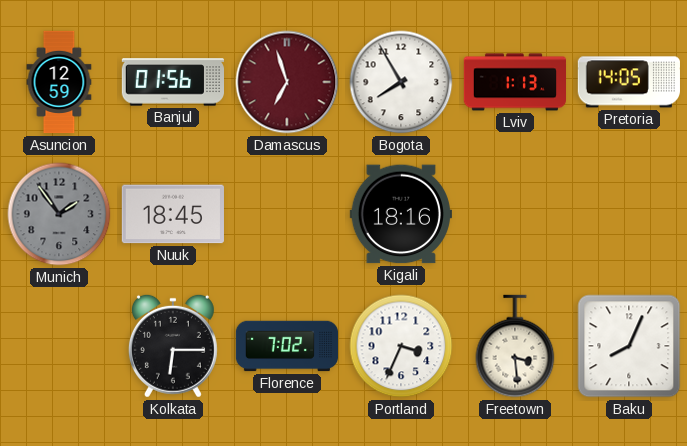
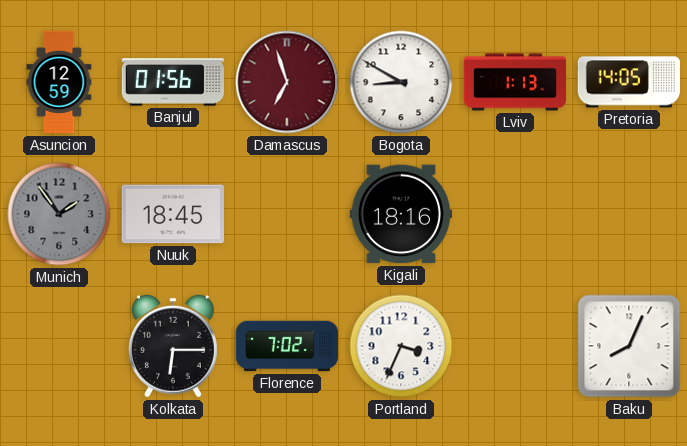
Bogota: 7:55 -> 8:50 (401, 82)
Freetown: 3:29 -> none (515, 346)
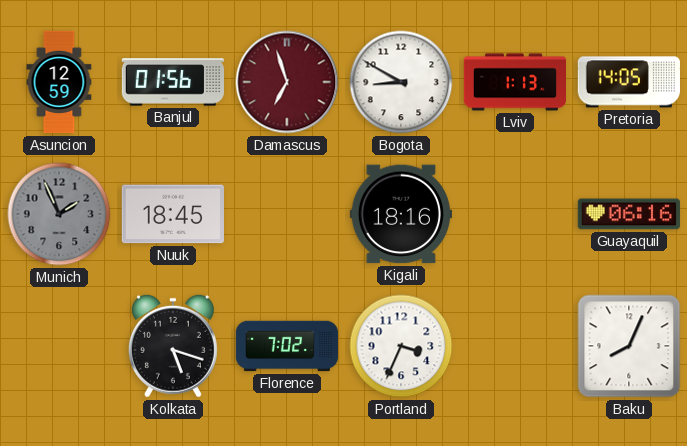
Munich: 1:54 -> 1:56 (59, 214)
Guayaquil: none -> 06:16 (629, 214)
Kolkata: 6:15 -> 5:18 (173, 346)
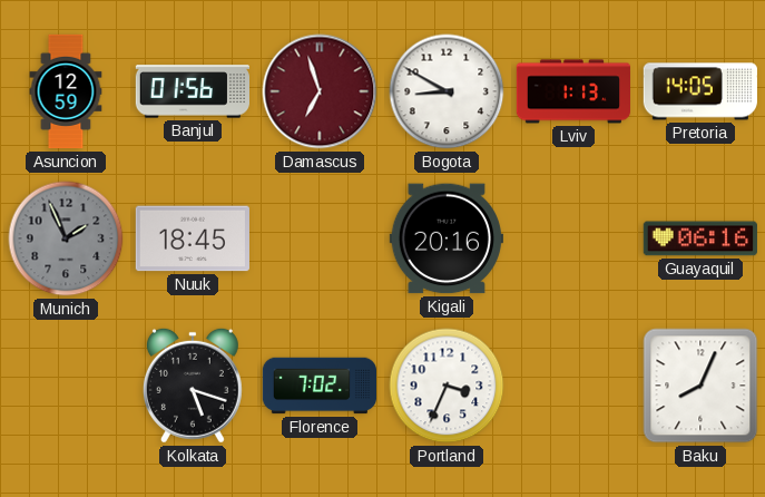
Kigali: 18:16 -> 20:16 (447, 238)
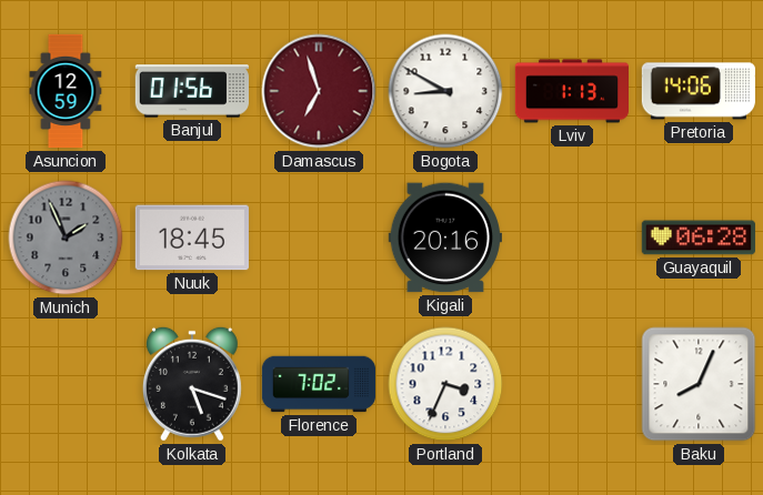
Pretoria: 14:05 -> 14:06 (699, 91)
Guayaquil: 06:16 -> 06:28 (699, 238)
